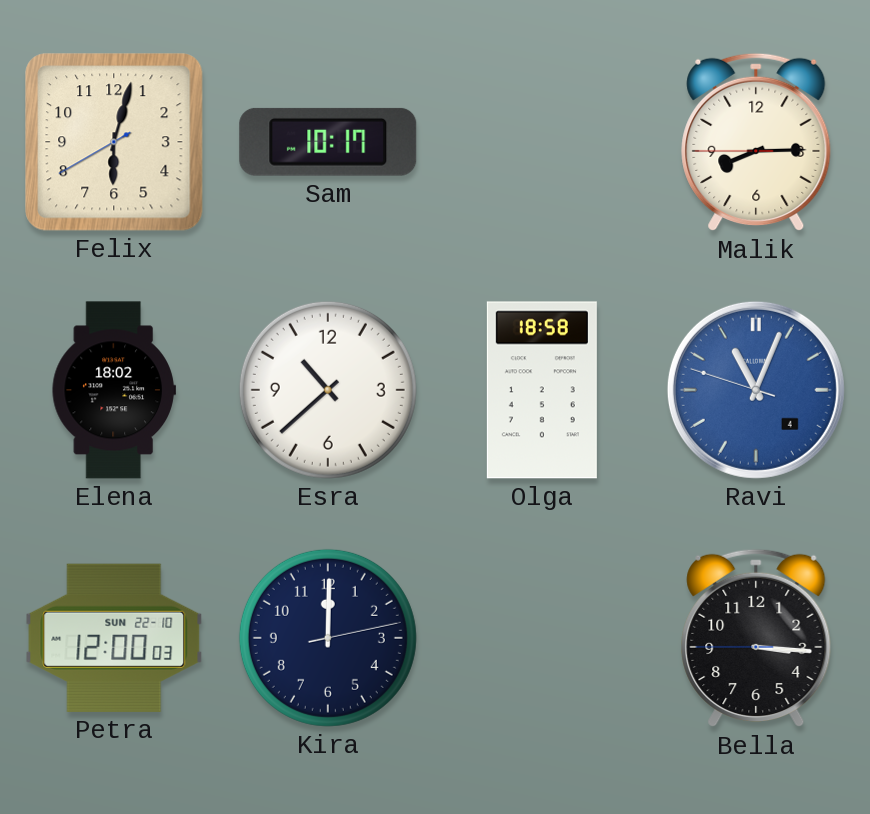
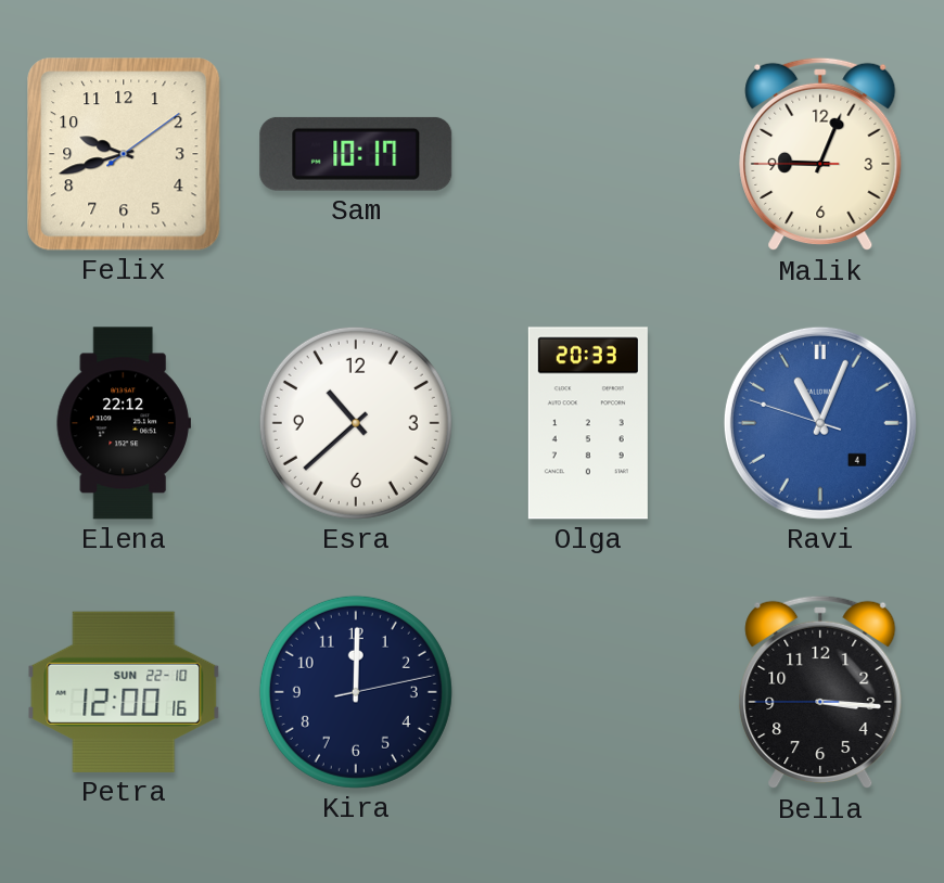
Felix: 6:02 -> 9:42 (124, 154)
Malik: 8:14 -> 9:03 (820, 154)
Elena: 18:02 -> 22:12 (124, 423)
Olga: 18:58 -> 20:33 (588, 423)
Petra: 12:00:03 -> 12:00:16 (124, 692)
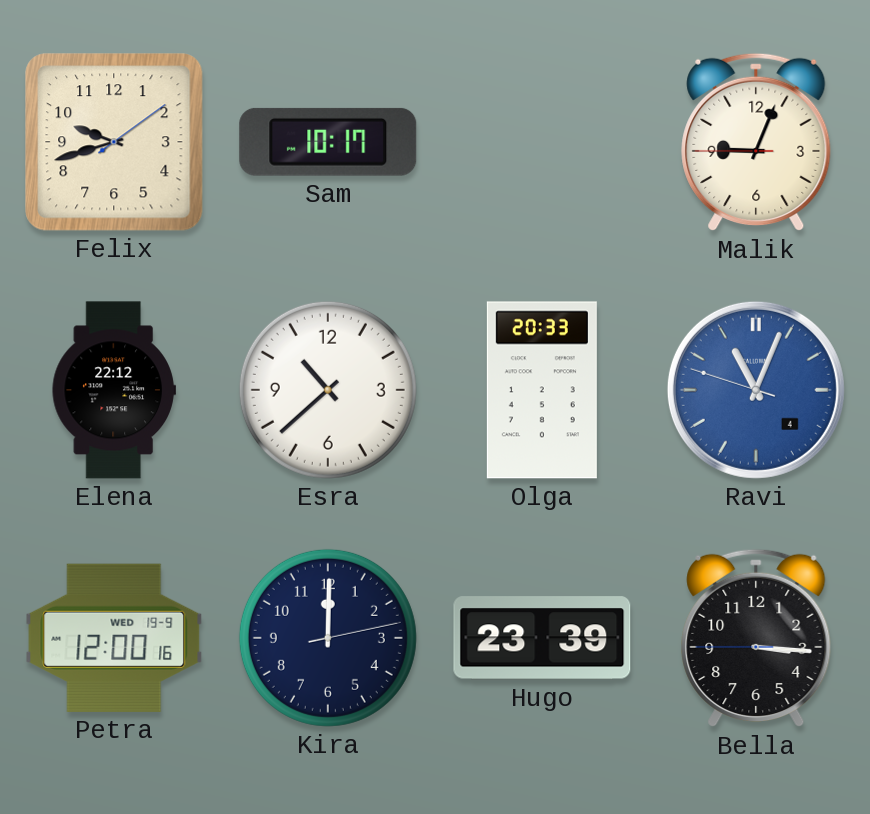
Petra date: SUN 22-10 -> WED 19-9 (114, 638)
Hugo: none -> 23:39 (542, 638)
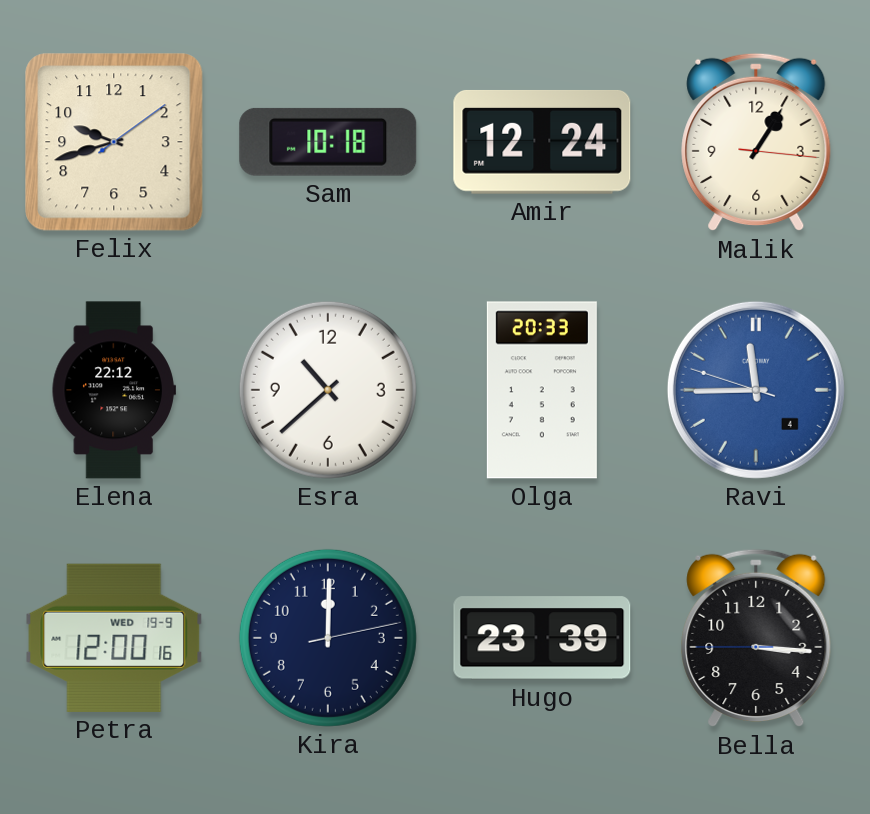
Sam: 10:17 -> 10:18 (328, 142)
Amir: none -> 12:24 (542, 142)
Malik: 9:03 -> 1:05 (756, 142)
Ravi: 11:03 -> 11:44 (756, 390)
